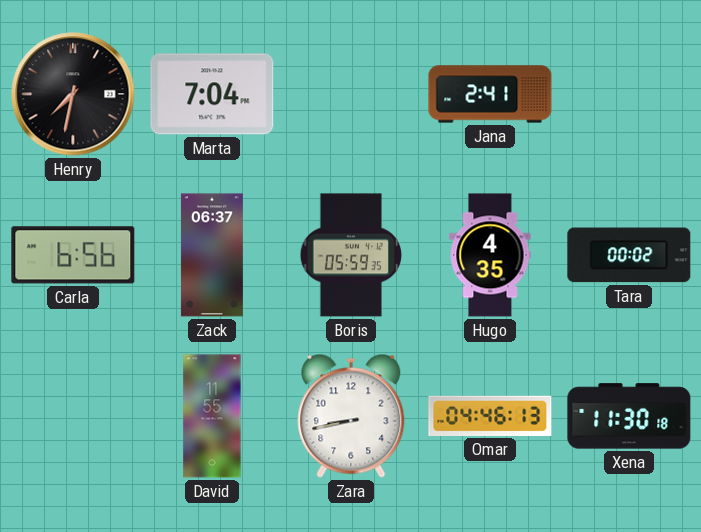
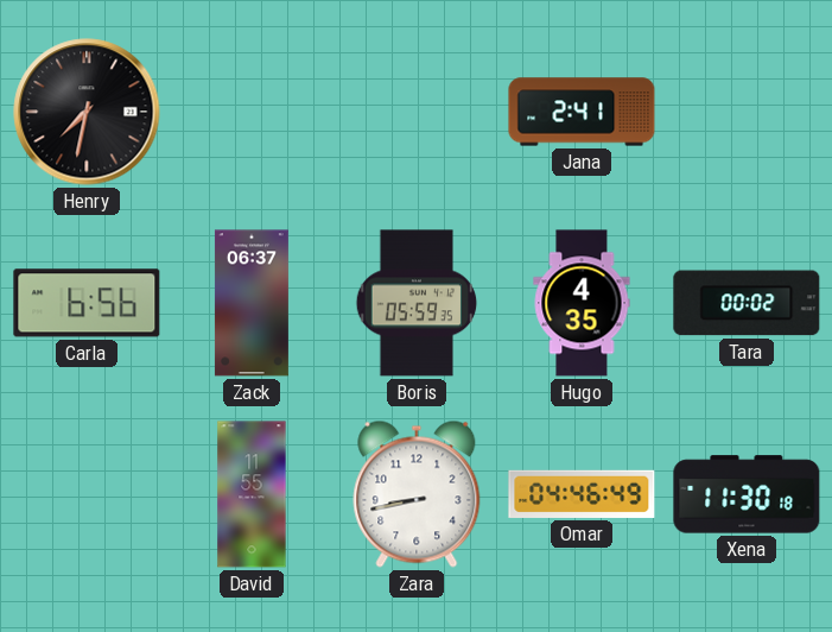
Marta: 7:04 -> none (212, 94)
Omar: 04:46:13 -> 04:46:49 (582, 494)
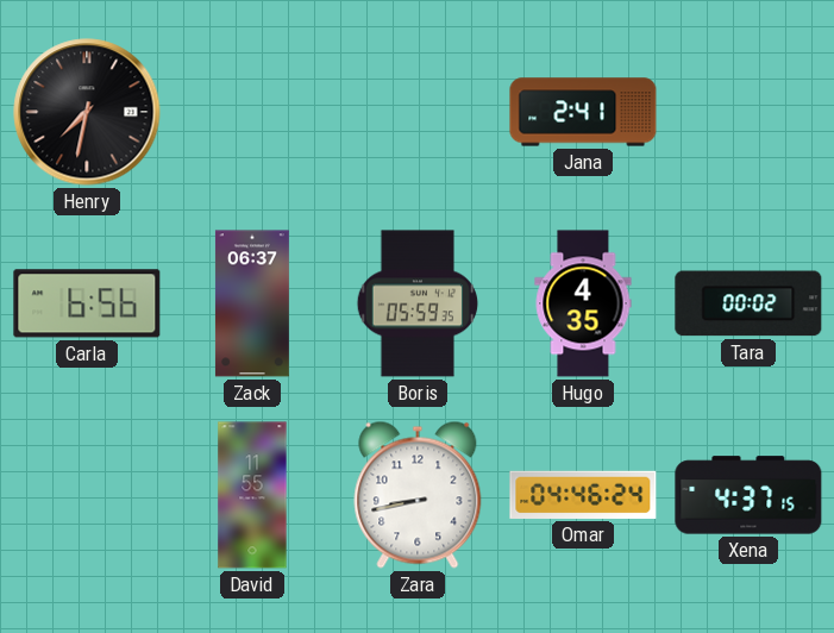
Omar: 04:46:49 -> 04:46:24 (583, 495)
Xena: 11:30 -> 4:37 (748, 495)
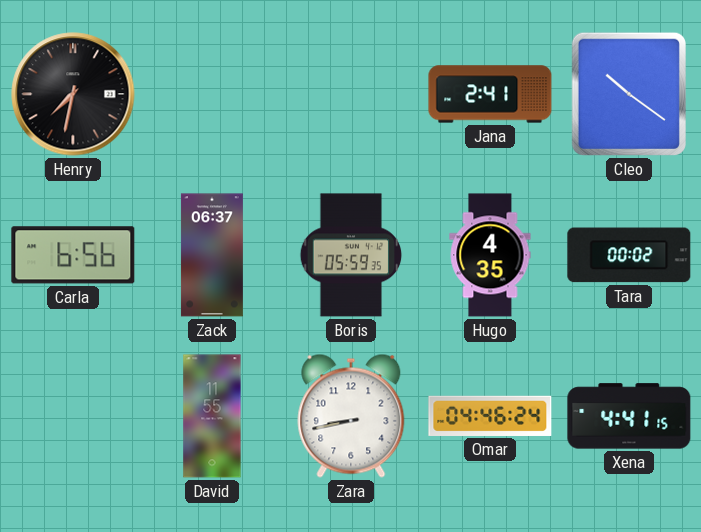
Cleo: none -> 10:21 (629, 94)
Xena: 4:37 -> 4:41 (629, 416)
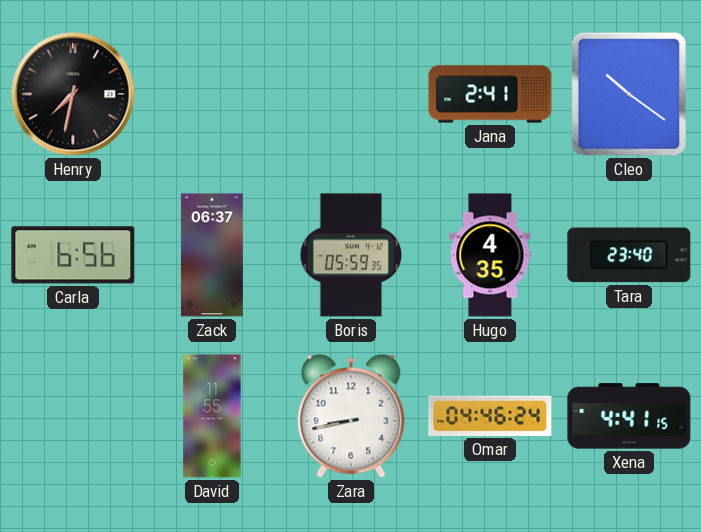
Tara: 00:02 -> 23:40 (629, 255)
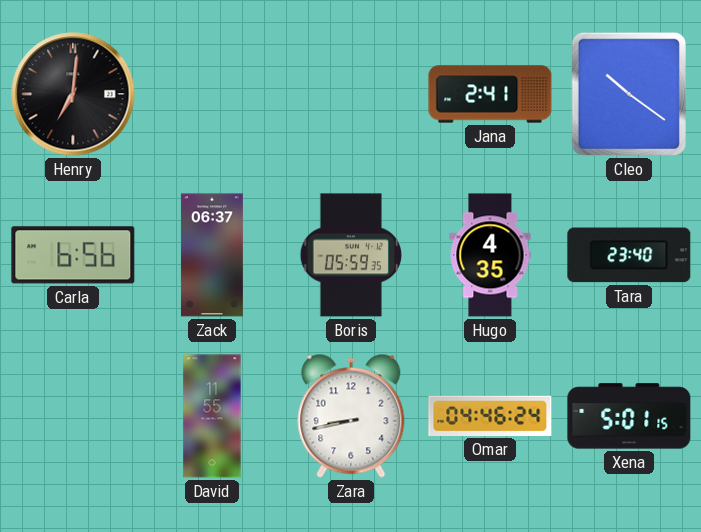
Henry: 7:32 -> 7:01 (73, 94)
Xena: 4:41 -> 5:01 (629, 416)
